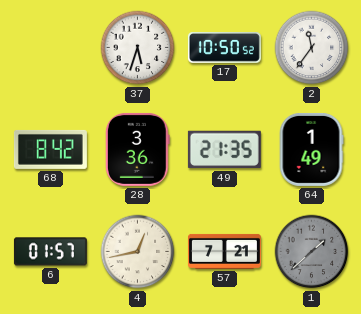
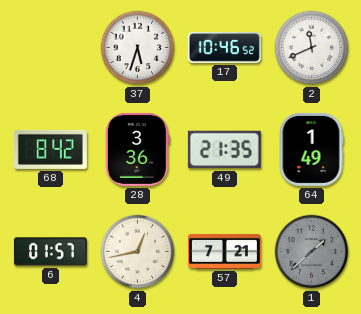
17: 10:50 -> 10:46 (224, 48)
2: 11:36 -> 11:41 (312, 48)
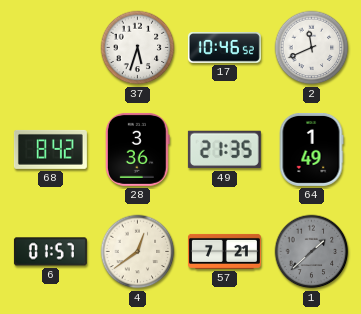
4: 12:43 -> 12:39 (138, 252)
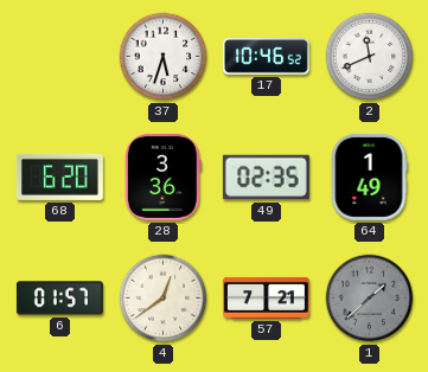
68: 8:42 -> 6:20 (59, 177)
49: 21:35 -> 02:35 (266, 178)
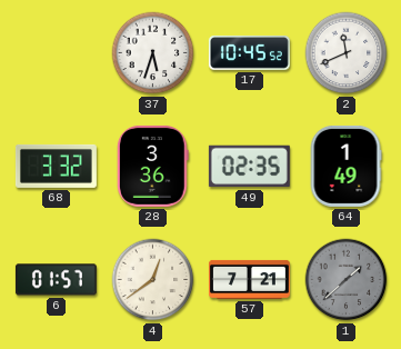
17: 10:46 -> 10:45 (249, 53)
68: 6:20 -> 3:32 (56, 166)
